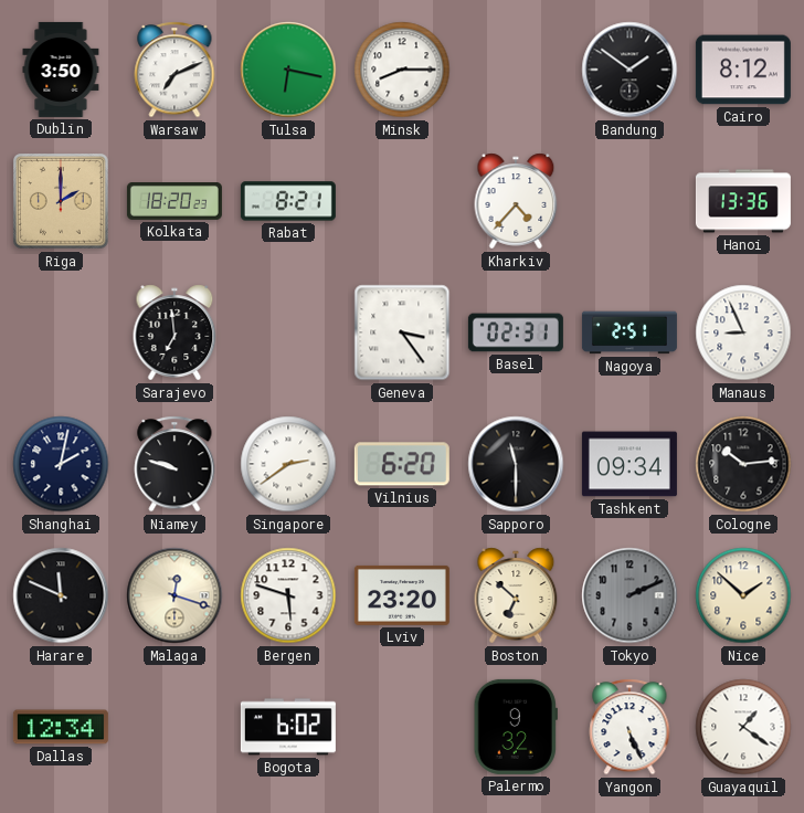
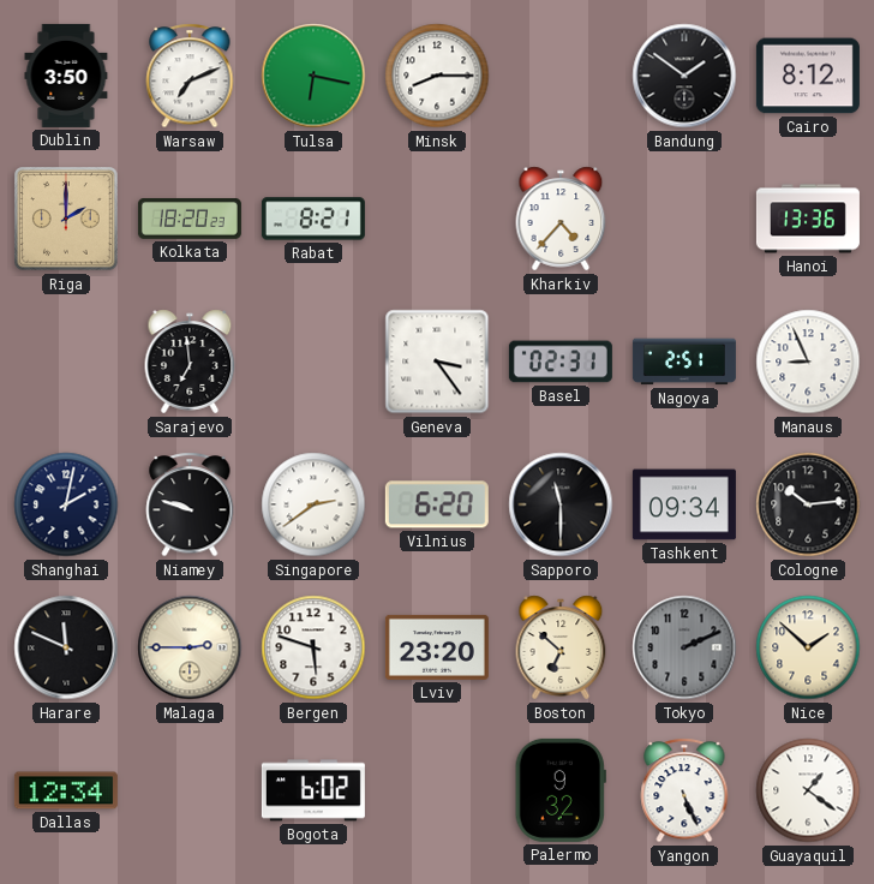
Malaga: 12:18 -> 2:45 (190, 647)
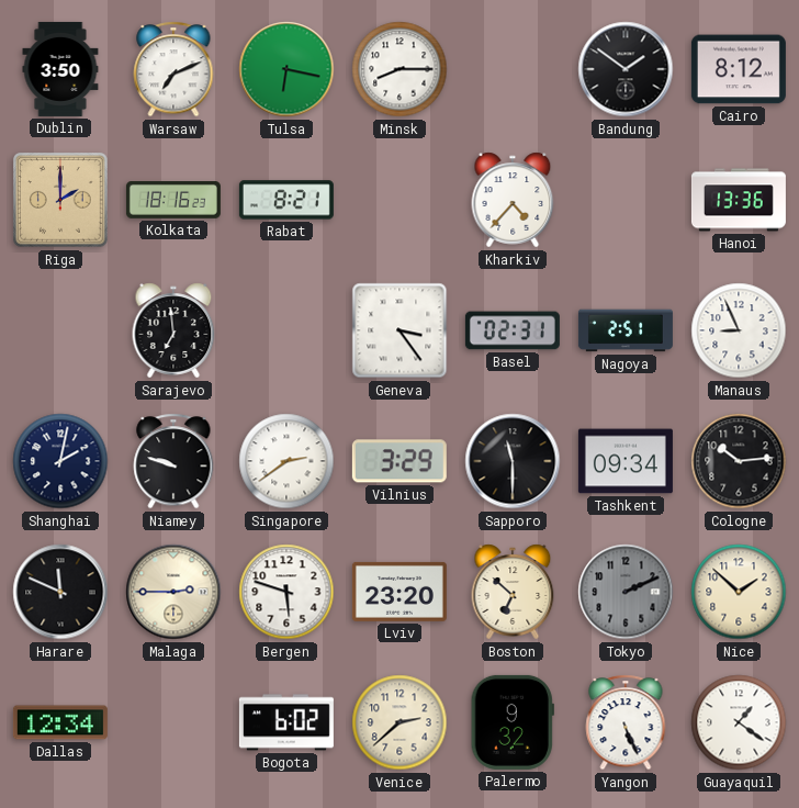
Kolkata: 18:20 -> 18:16 (173, 201)
Vilnius: 6:20 -> 3:29 (400, 461)
Venice: none -> 2:38 (400, 722)
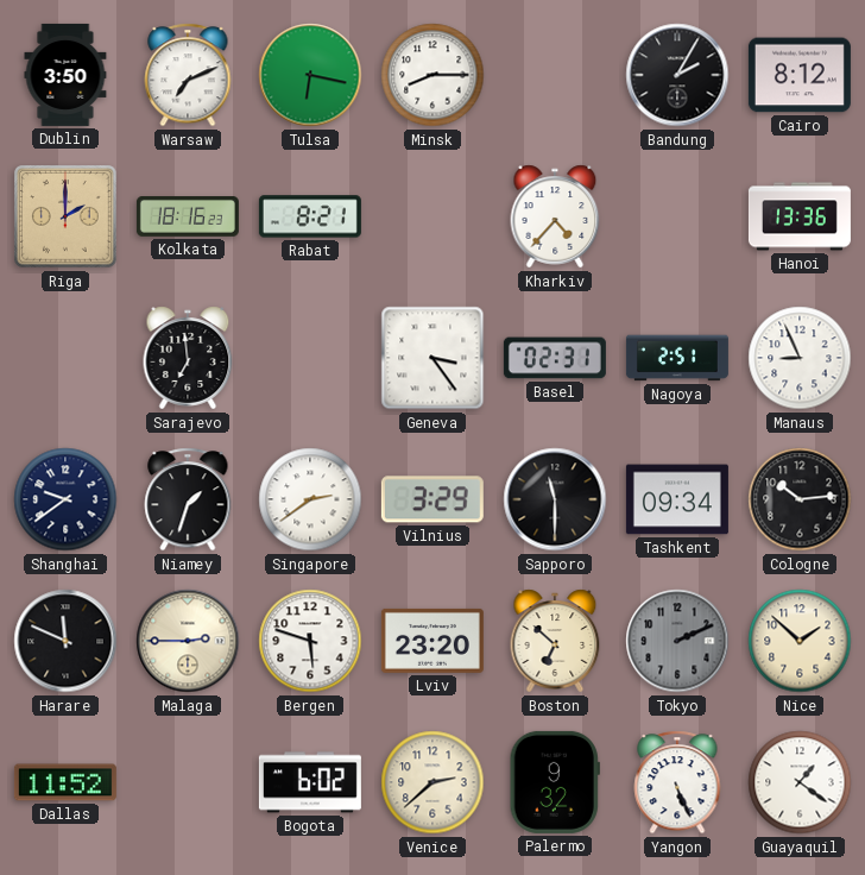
Bandung: 1:51 -> 2:05 (677, 75)
Shanghai: 2:02 -> 9:39 (65, 499)
Niamey: 9:48 -> 1:33 (188, 499)
Dallas: 12:34 -> 11:52 (65, 782)
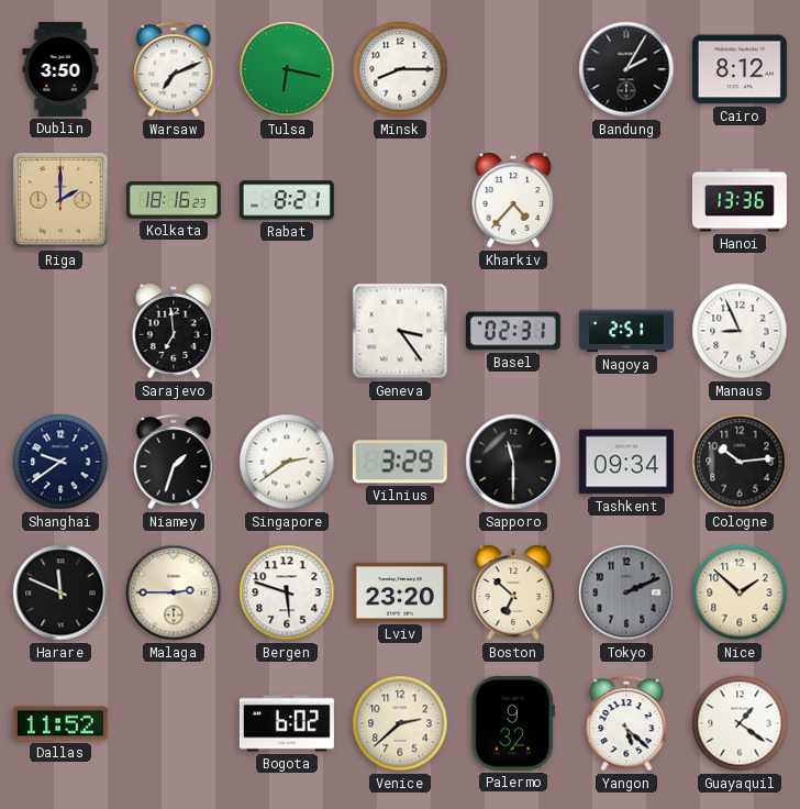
Yangon: 5:26 -> 5:22 (626, 723)
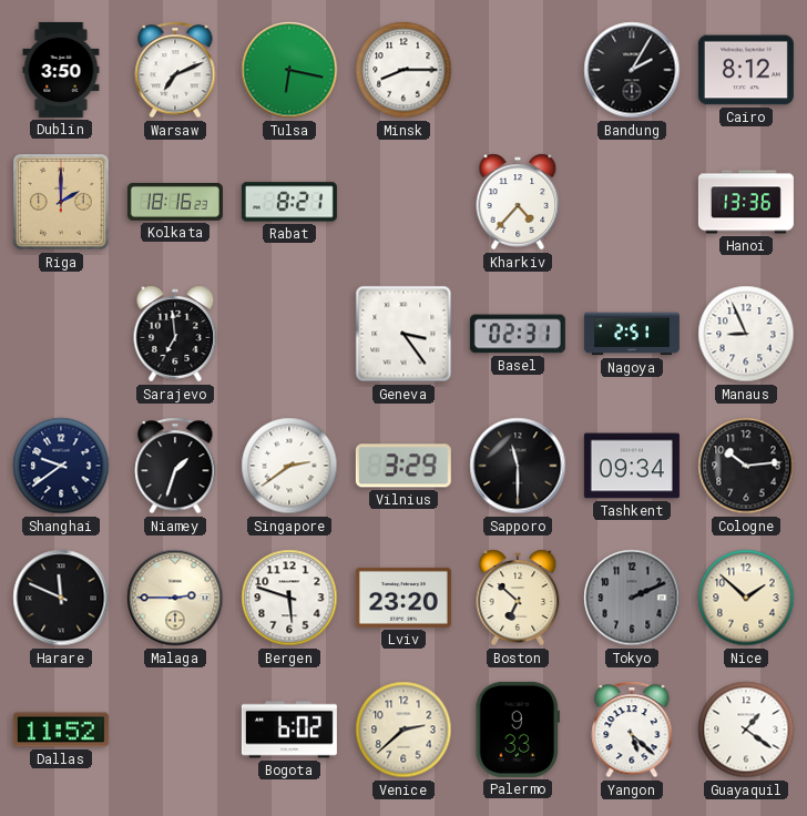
Palermo: 9:32 -> 9:33 (518, 730)
